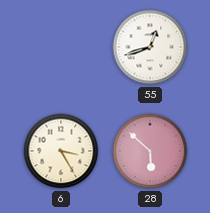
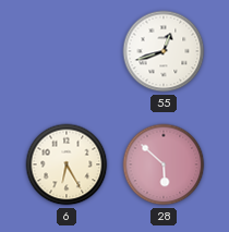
6: 3:25 -> 6:25 (67, 164)
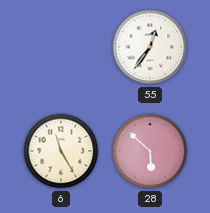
55: 12:42 -> 12:36 (150, 47)
6: 6:25 -> 11:25 (61, 151)
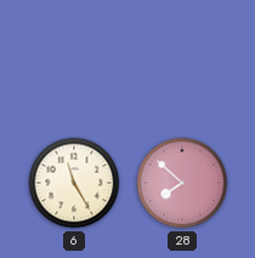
55: 12:36 -> none (150, 47)
28: 5:52 -> 7:52 (182, 183)
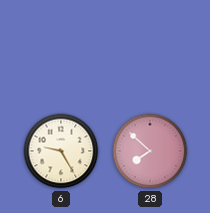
6: 11:25 -> 9:25 (61, 151)
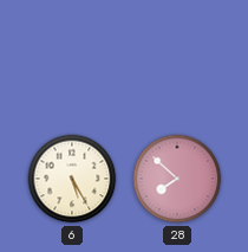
6: 9:25 -> 5:25 (72, 179)
